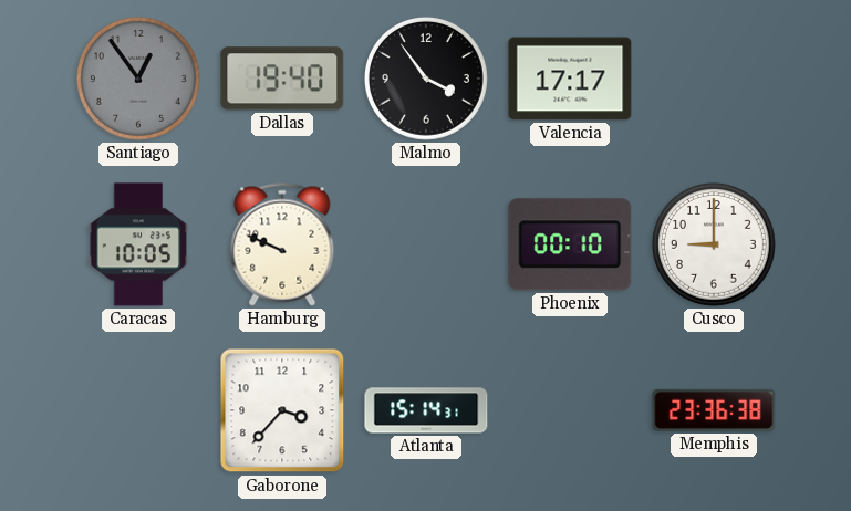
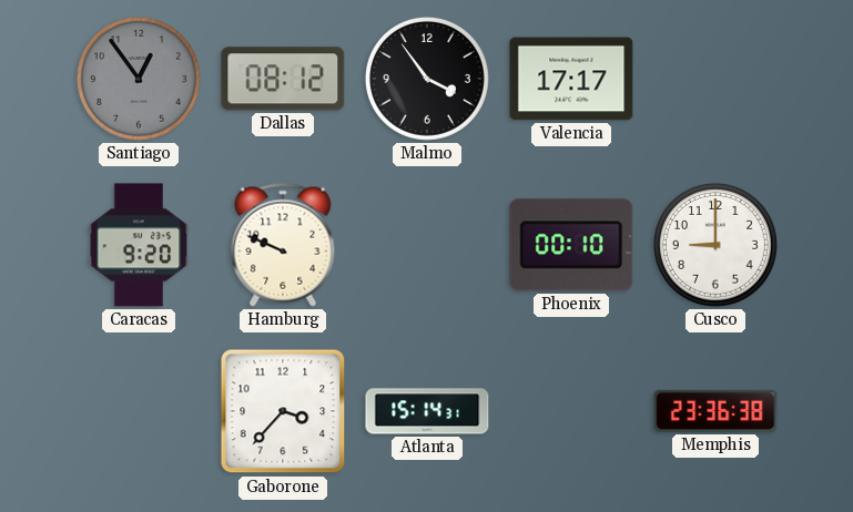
Dallas: 19:40 -> 08:12 (283, 79)
Caracas: 10:05 -> 9:20 (139, 245)
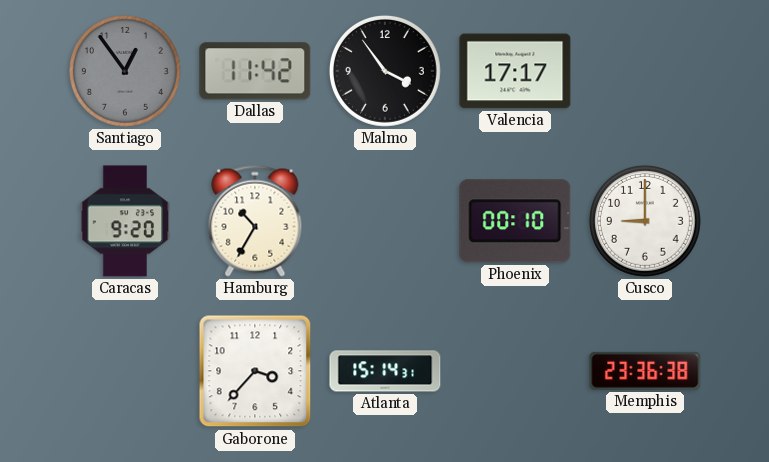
Dallas: 08:12 -> 11:42 (255, 71)
Hamburg: 9:49 -> 10:35 (255, 221)
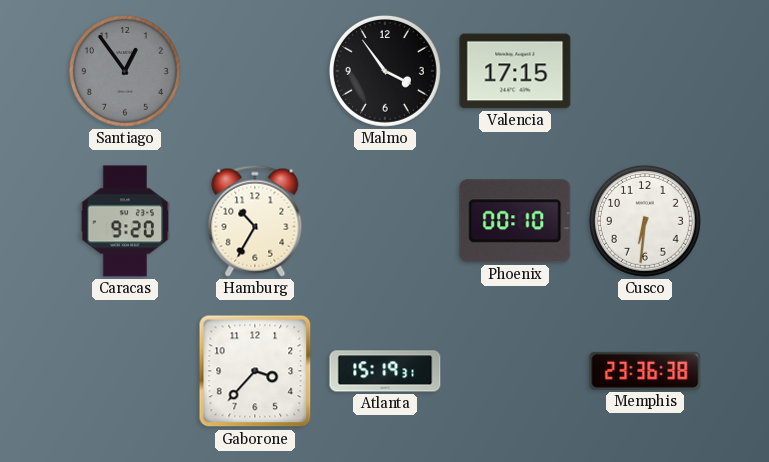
Dallas: 11:42 -> none (255, 71)
Valencia: 17:17 -> 17:15 (515, 71)
Cusco: 9:00 -> 6:31 (645, 221)
Atlanta: 15:14 -> 15:19 (385, 371)
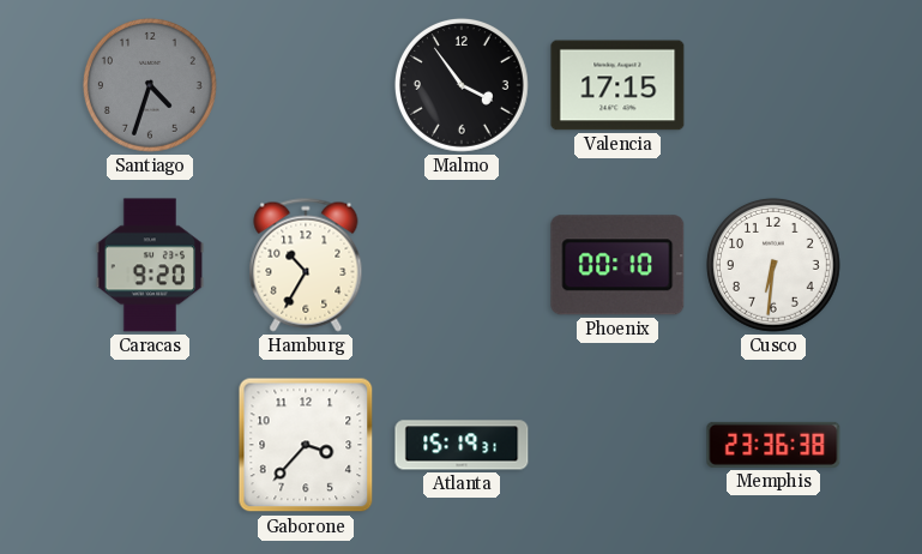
Santiago: 12:54 -> 4:33 (150, 85)
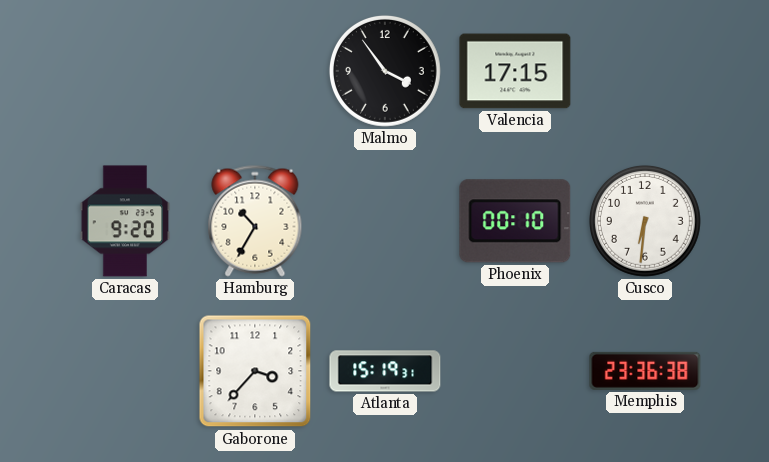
Santiago: 4:33 -> none (150, 85)
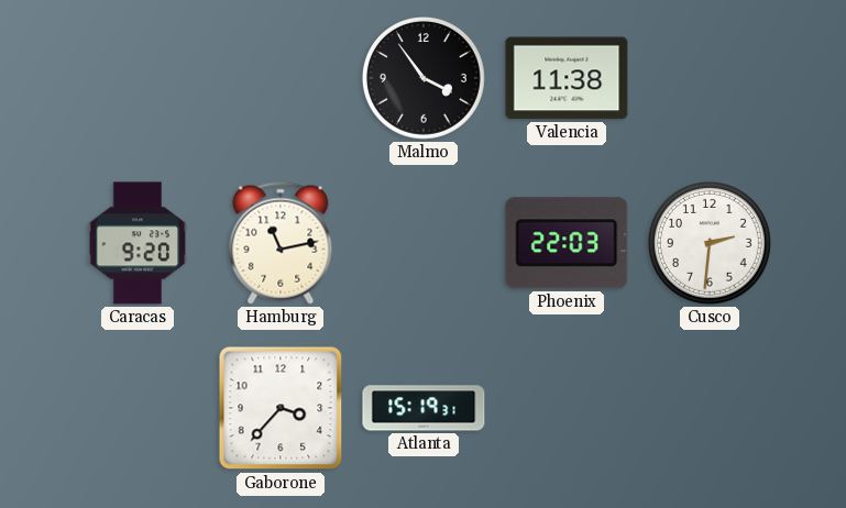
Valencia: 17:15 -> 11:38 (567, 78)
Hamburg: 10:35 -> 11:13 (281, 243)
Phoenix: 00:10 -> 22:03 (567, 243)
Cusco: 6:31 -> 2:31 (710, 243)
Memphis: 23:36 -> none (645, 371)
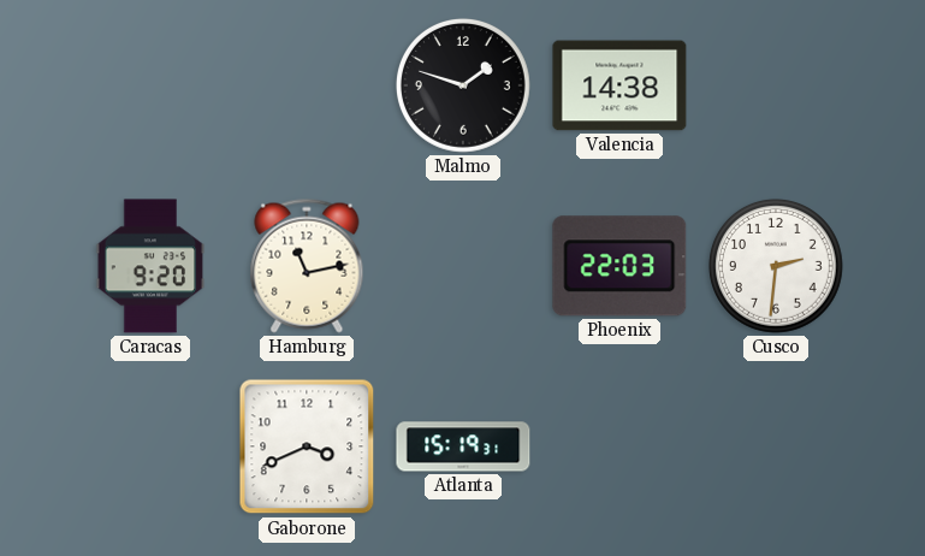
Malmo: 3:54 -> 1:48 (463, 85)
Valencia: 11:38 -> 14:38 (619, 85)
Gaborone: 3:37 -> 3:41 (307, 446)
